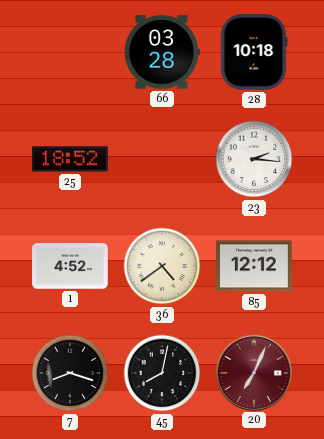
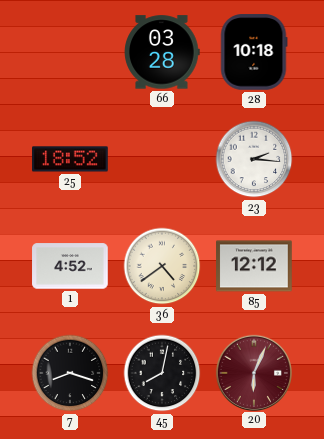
20: 7:04 -> 6:04 (253, 372)
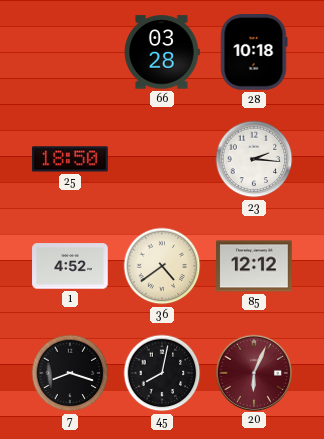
25: 18:52 -> 18:50 (70, 159)
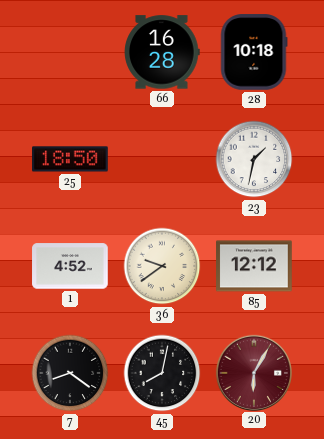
66: 03:28 -> 16:28 (162, 52)
23: 2:16 -> 1:32 (254, 159)
36: 4:39 -> 9:39 (162, 266)
7: 8:18 -> 8:21 (70, 373)
20: 6:04 -> 6:05 (253, 372)
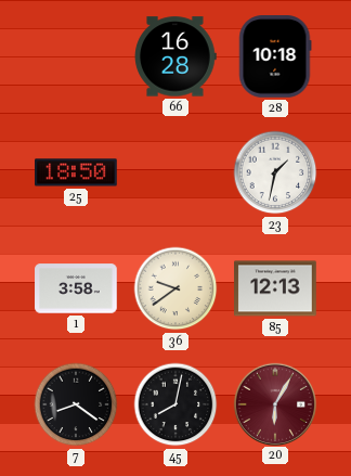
1: 4:52 -> 3:58 (76, 288)
85: 12:12 -> 12:13 (275, 288)
